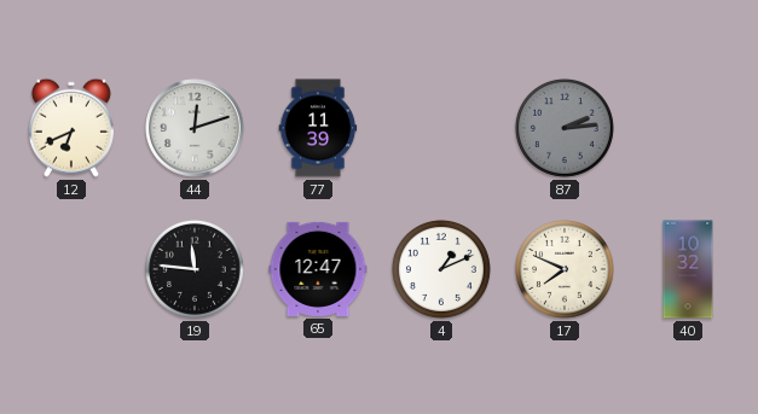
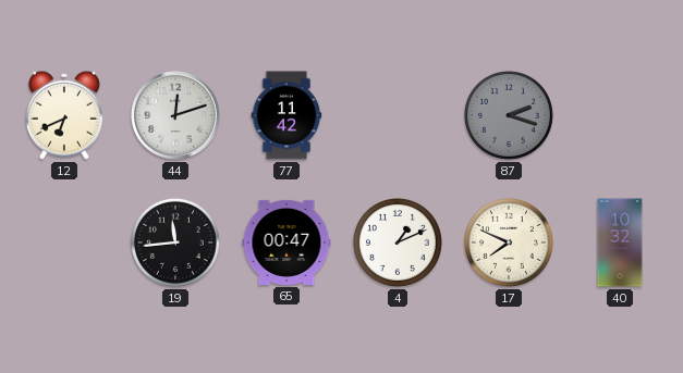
77: 11:39 -> 11:42 (286, 115)
87: 2:14 -> 2:18 (509, 115)
19: 11:46 -> 11:44 (175, 243)
65: 12:47 -> 00:47 (286, 243)
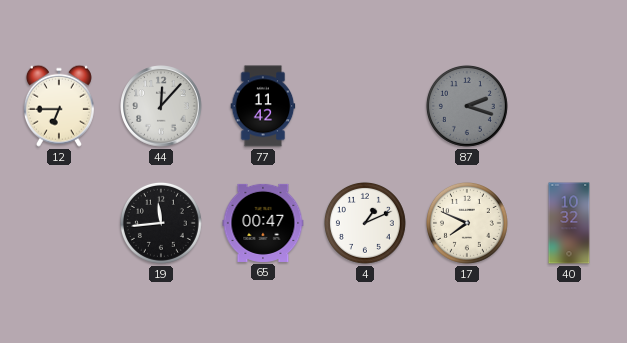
12: 6:41 -> 6:45 (59, 106)
44: 12:12 -> 12:07 (161, 106)
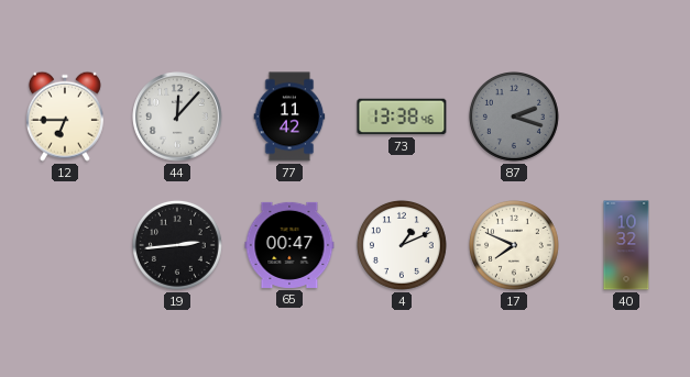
73: none -> 13:38 (402, 117)
19: 11:44 -> 2:44 (177, 245)
